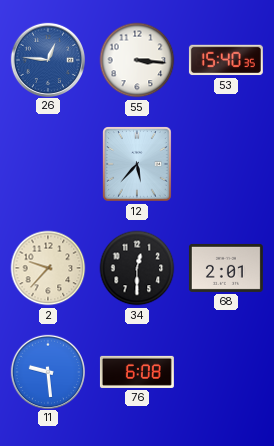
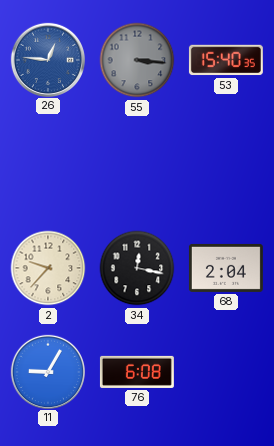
55 dial: white -> grey (137, 60)
12: 5:37 -> none (137, 164)
34: 12:30 -> 12:17 (137, 268)
68: 2:01 -> 2:04 (226, 268)
11: 9:29 -> 9:05 (47, 371)
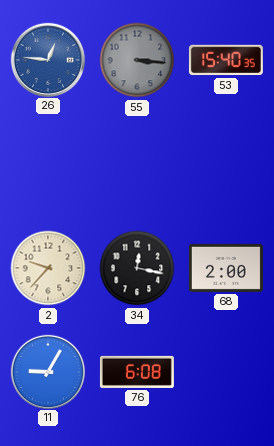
68: 2:04 -> 2:00 (226, 268)
